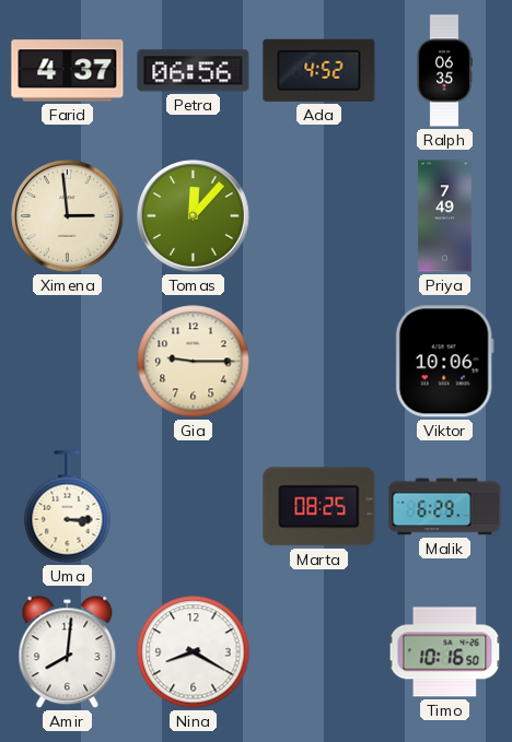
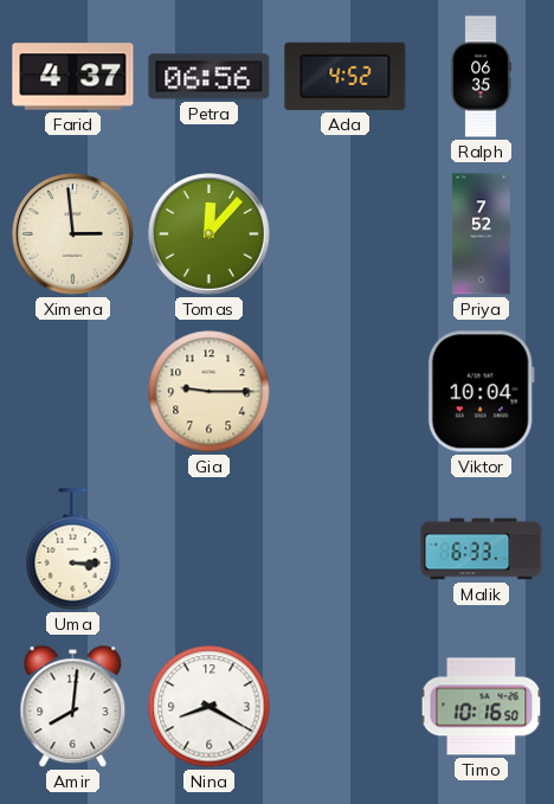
Priya: 7:49 -> 7:52 (482, 234)
Viktor: 10:06 -> 10:04 (481, 392)
Marta: 08:25 -> none (319, 507)
Malik: 6:29 -> 6:33 (482, 549)
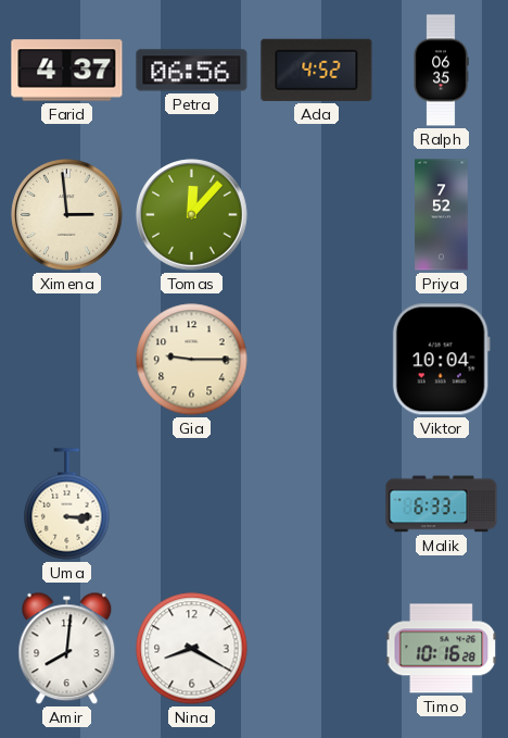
Timo: 10:16:50 -> 10:16:28 (442, 649)
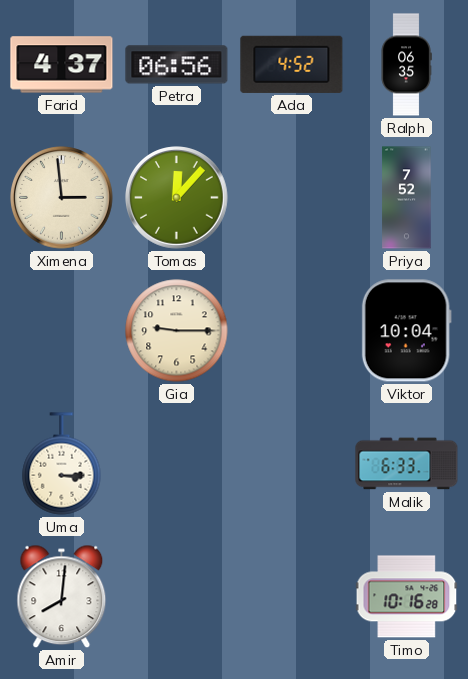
Nina: 8:20 -> none (192, 649)
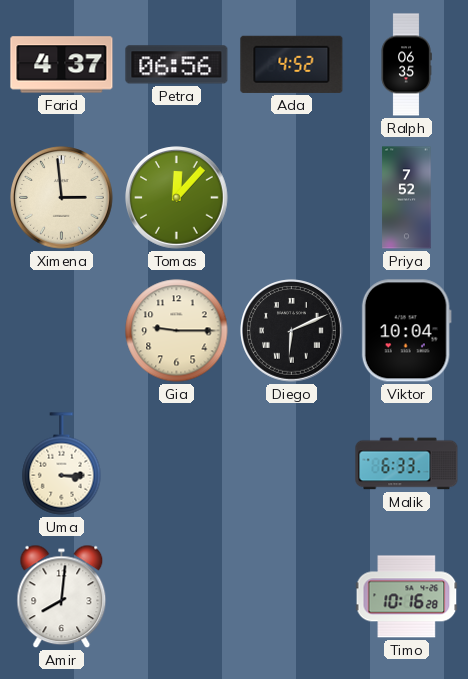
Diego: none -> 6:11 (292, 331)
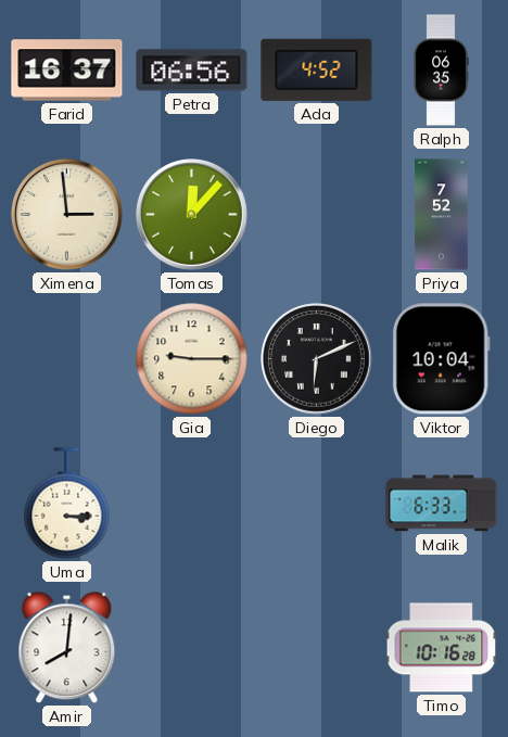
Farid: 4:37 -> 16:37 (67, 71)
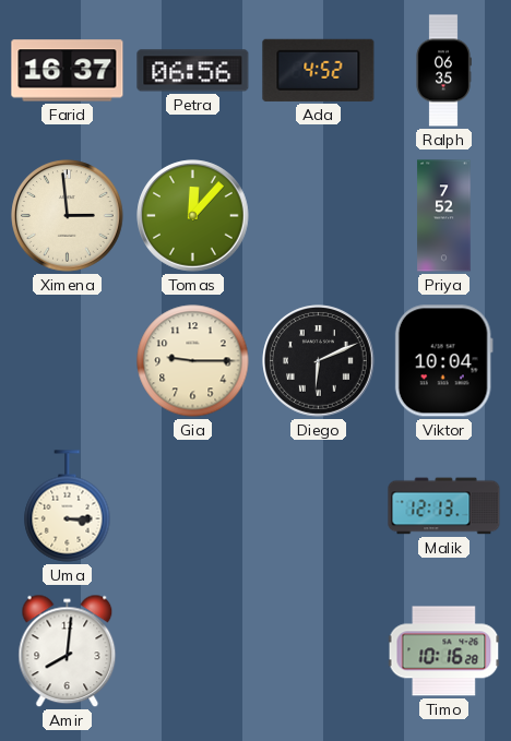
Malik: 6:33 -> 12:13 (444, 506)
